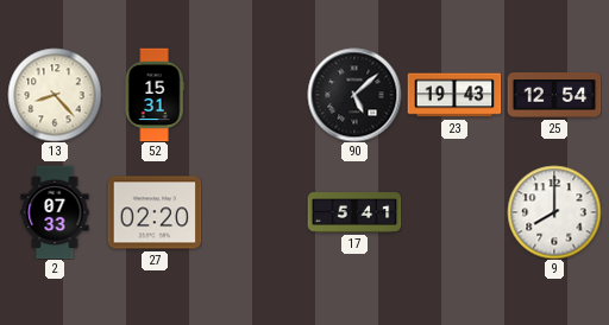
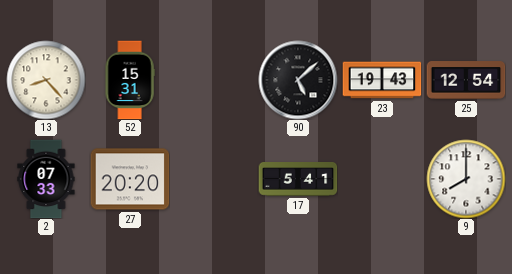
27: 02:20 -> 20:20 (130, 179)
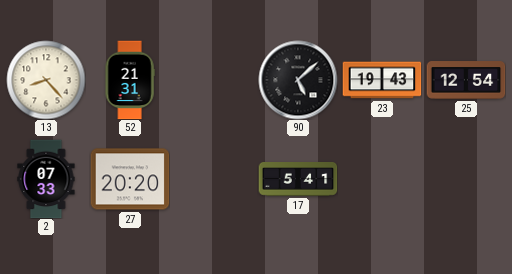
52: 15:31 -> 21:31 (130, 80)
9: 8:00 -> none (466, 179)
